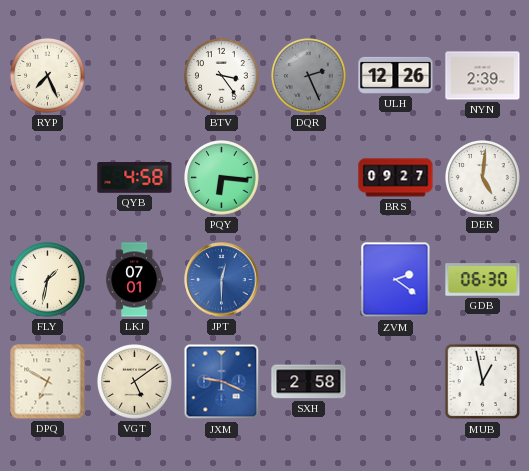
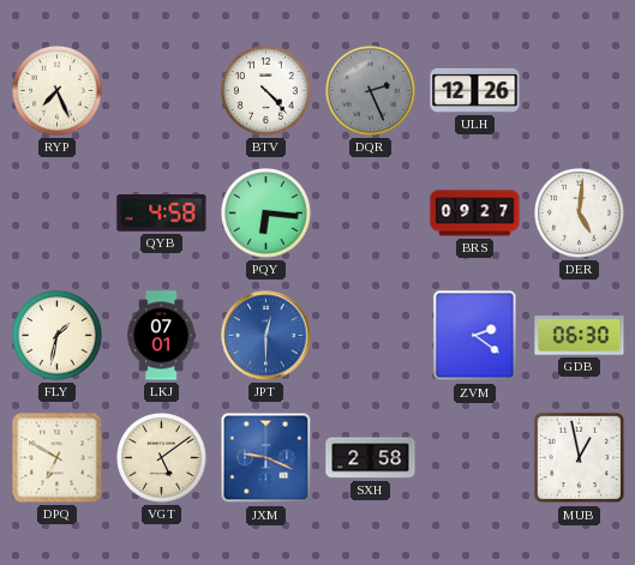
BTV: 3:24 -> 4:23 (266, 91)
NYN: 2:39 -> none (483, 76)
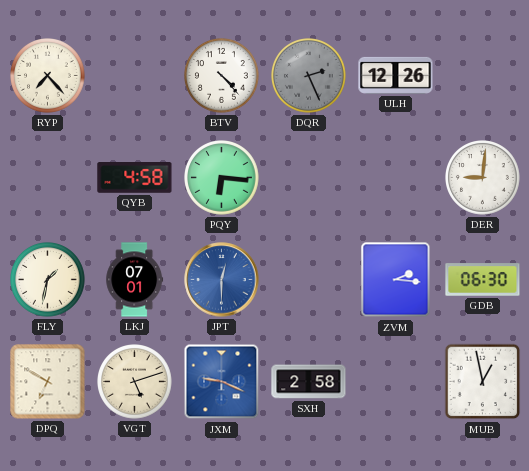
RYP: 7:26 -> 7:23 (48, 76)
BRS: 09:27 -> none (475, 214)
DER: 5:01 -> 9:01 (483, 178)
ZVM: 2:21 -> 2:16 (396, 280)
VGT: 5:09 -> 5:12 (135, 382)
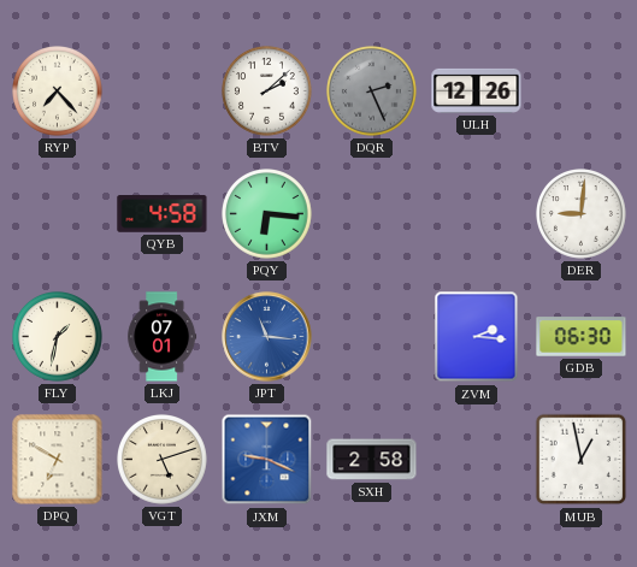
BTV: 4:23 -> 2:08 (267, 91)
JPT: 12:30 -> 11:16 (267, 337)
